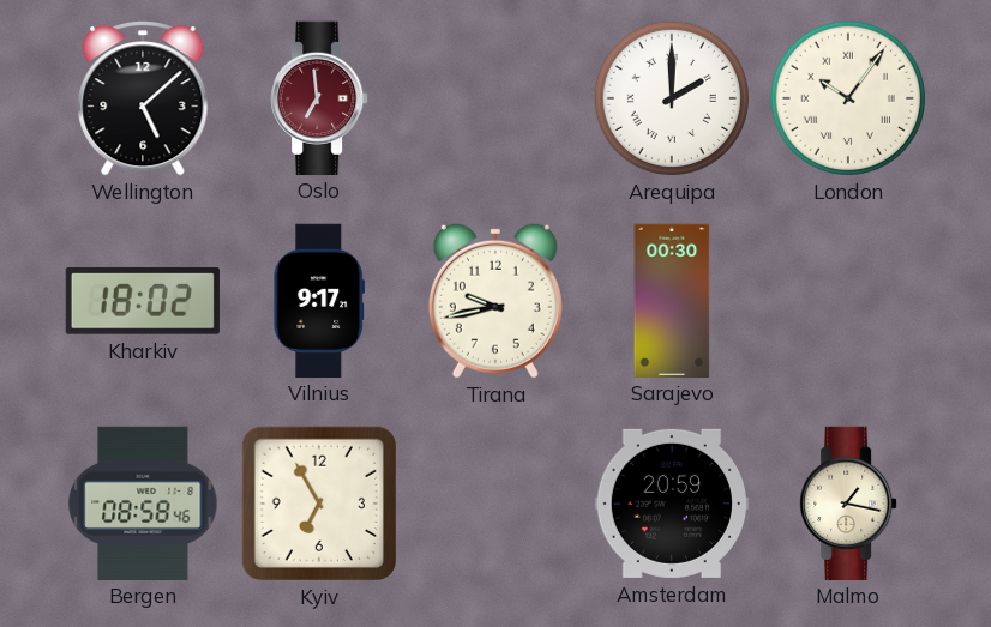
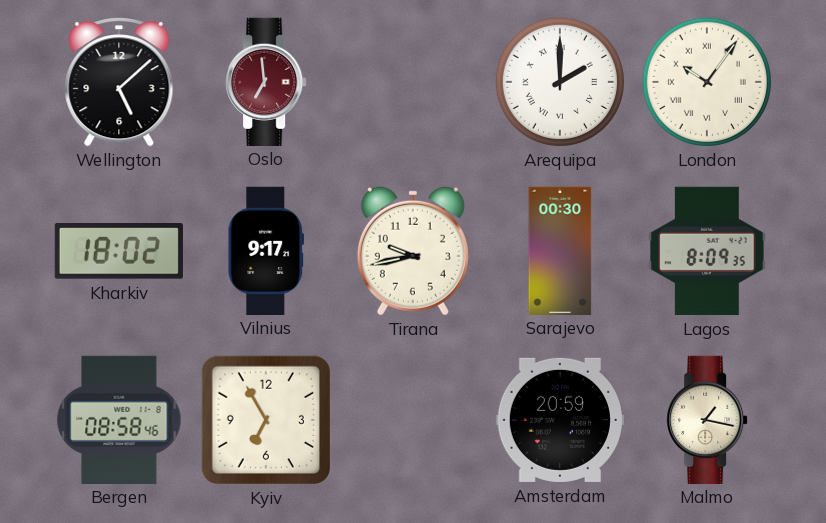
Lagos: none -> 8:09 (707, 251)
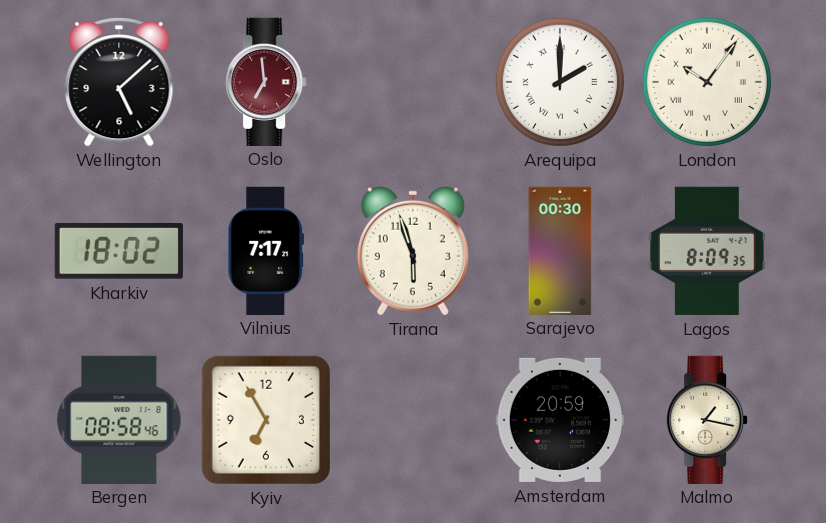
Vilnius: 9:17 -> 7:17 (265, 250)
Tirana: 9:43 -> 5:57 (413, 251)
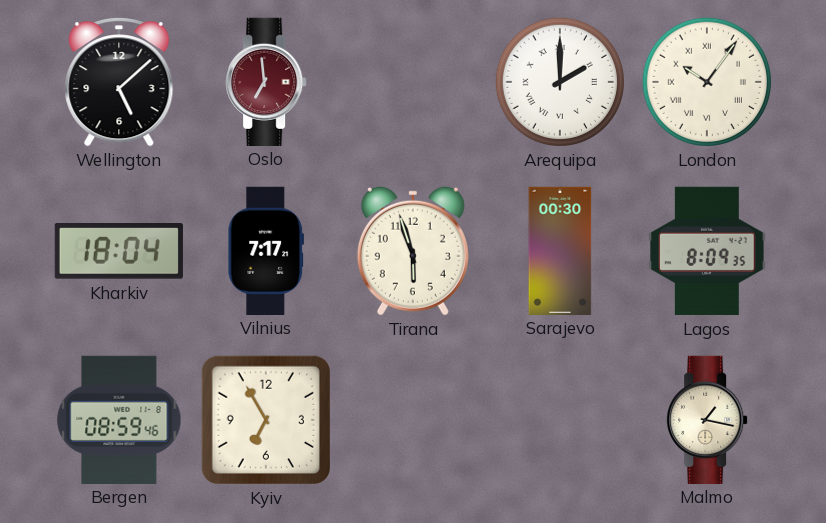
Kharkiv: 18:02 -> 18:04 (119, 252)
Bergen: 08:58 -> 08:59 (119, 419)
Amsterdam: 20:59 -> none (559, 420)
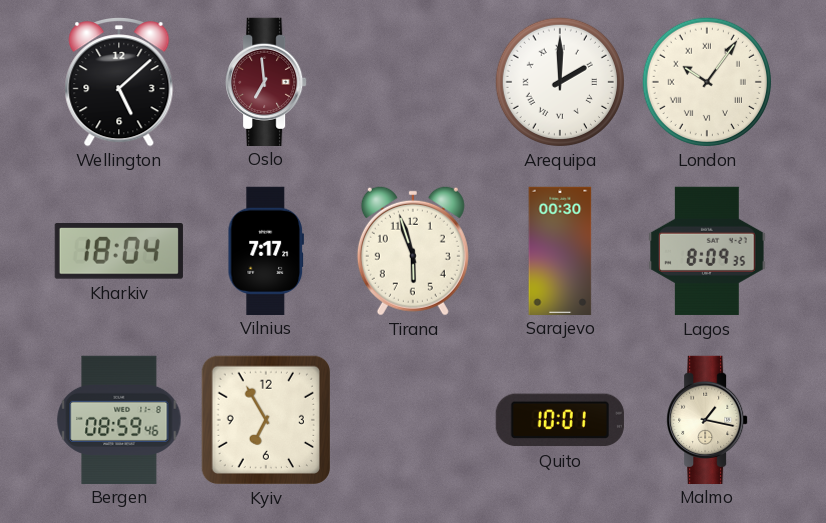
Quito: none -> 10:01 (560, 420)
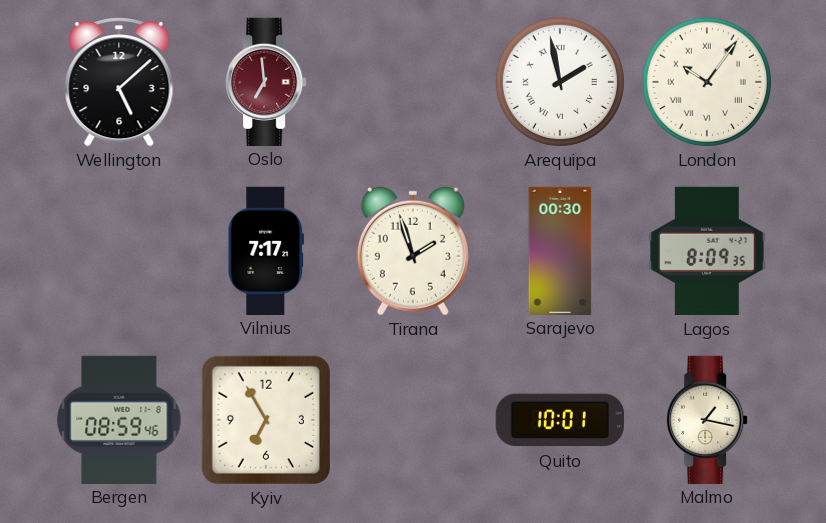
Arequipa: 2:00 -> 1:58 (560, 82)
Kharkiv: 18:04 -> none (119, 252)
Tirana: 5:57 -> 1:57 (413, 251)
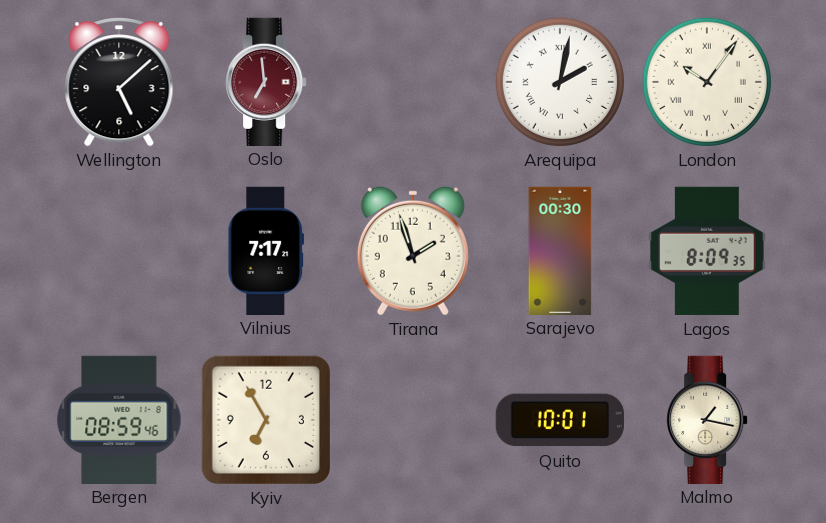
Arequipa: 1:58 -> 2:02 (560, 82)
